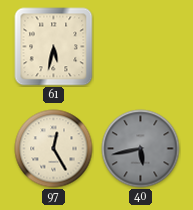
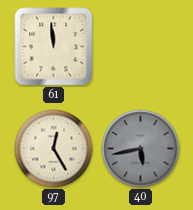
61: 5:32 -> 11:59 (54, 47)
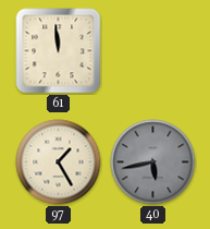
97: 12:25 -> 1:25 (59, 162)
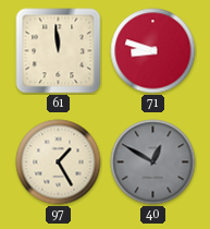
71: none -> 8:48 (153, 51)
40: 5:43 -> 12:50 (153, 162)
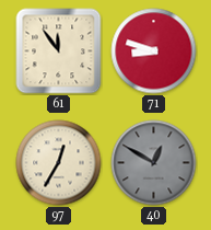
61: 11:59 -> 11:54 (59, 51)
97: 1:25 -> 12:35 (59, 163)
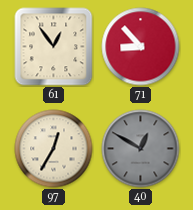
61: 11:54 -> 12:54 (54, 47)
71: 8:48 -> 8:53 (141, 47)
